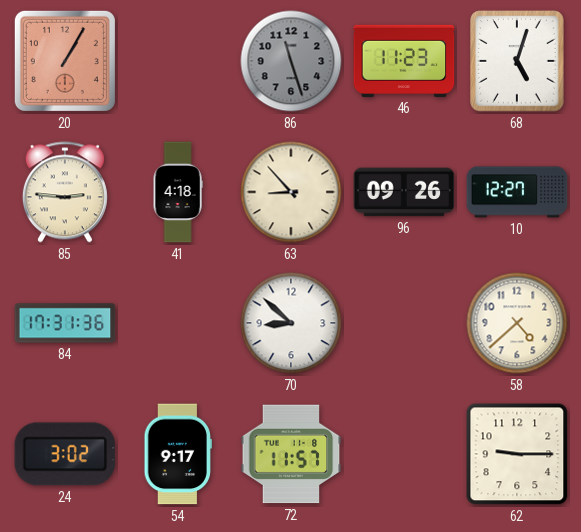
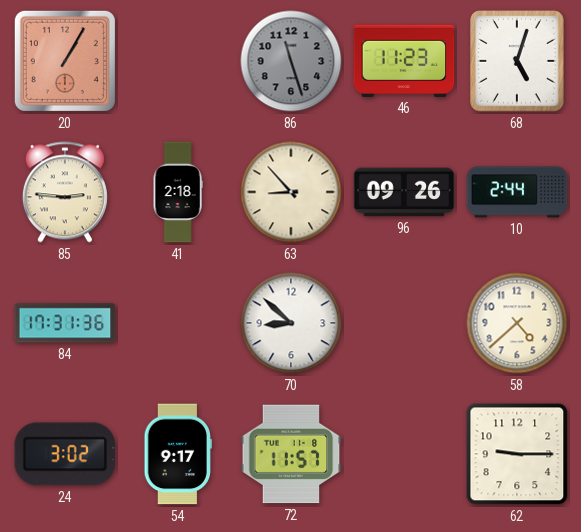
41: 4:18 -> 2:18 (178, 192)
10: 12:27 -> 2:44 (517, 192)
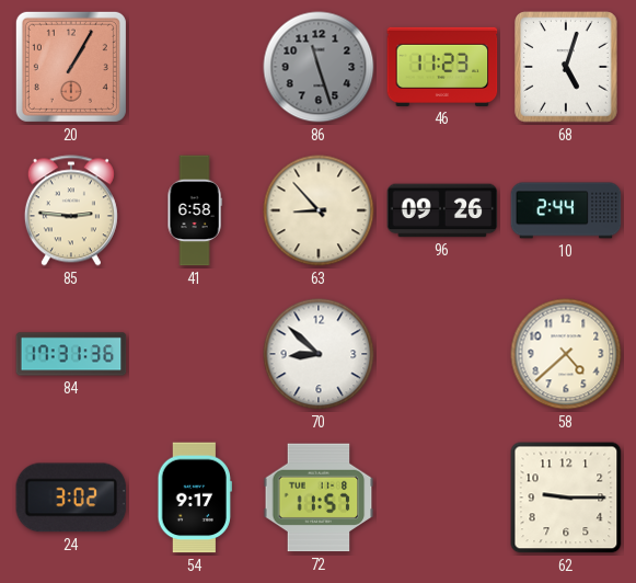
41: 2:18 -> 6:58 (195, 210)
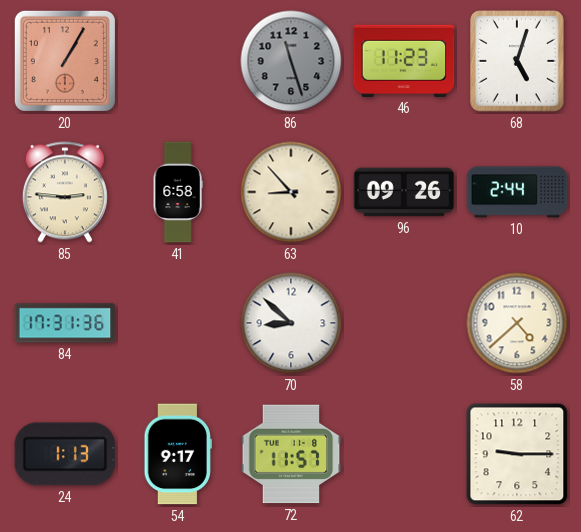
24: 3:02 -> 1:13 (65, 454)
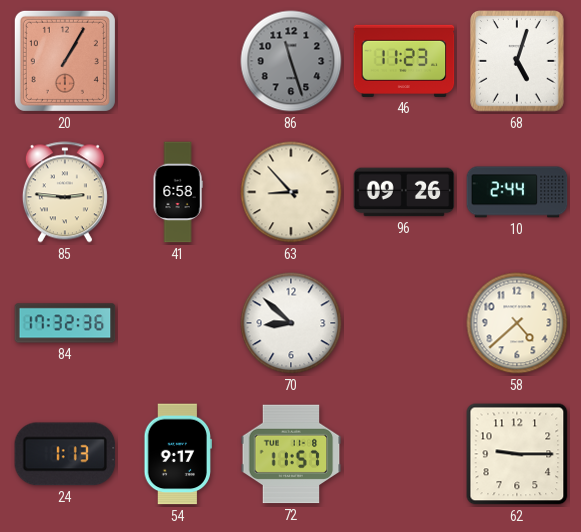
84: 17:31 -> 17:32 (65, 323)
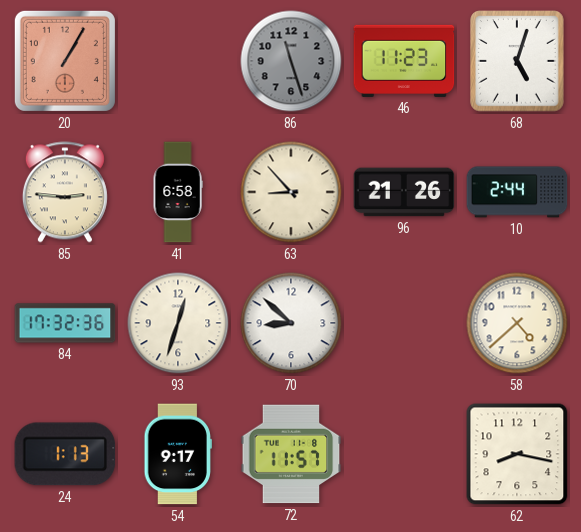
96: 09:26 -> 21:26 (404, 192)
93: none -> 12:33 (178, 323)
62: 9:15 -> 8:17 (517, 454)
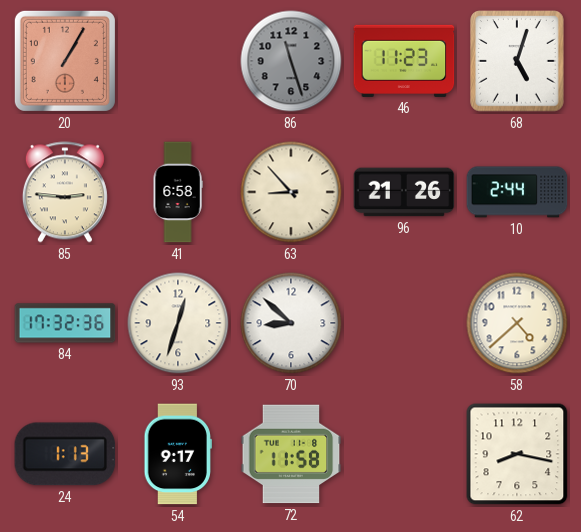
72: 11:57 -> 11:58 (291, 454)
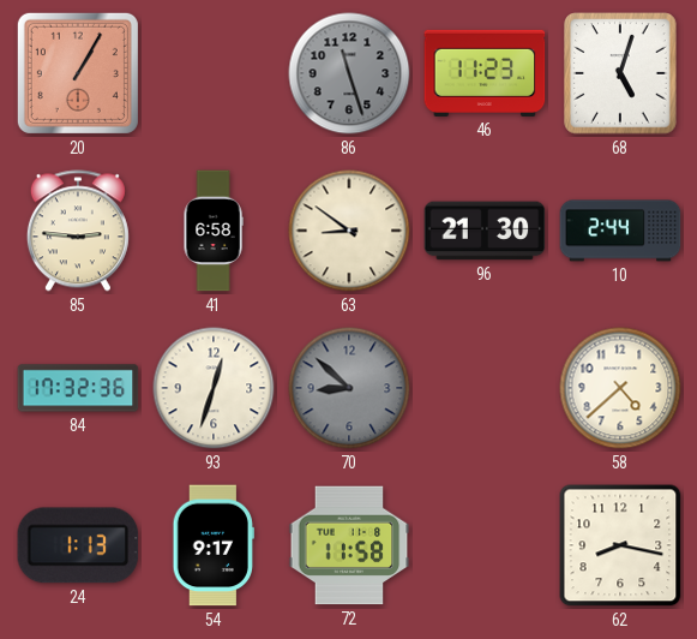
63: 8:53 -> 8:51 (349, 231)
96: 21:26 -> 21:30 (485, 231)
70 dial: white -> grey (349, 388)
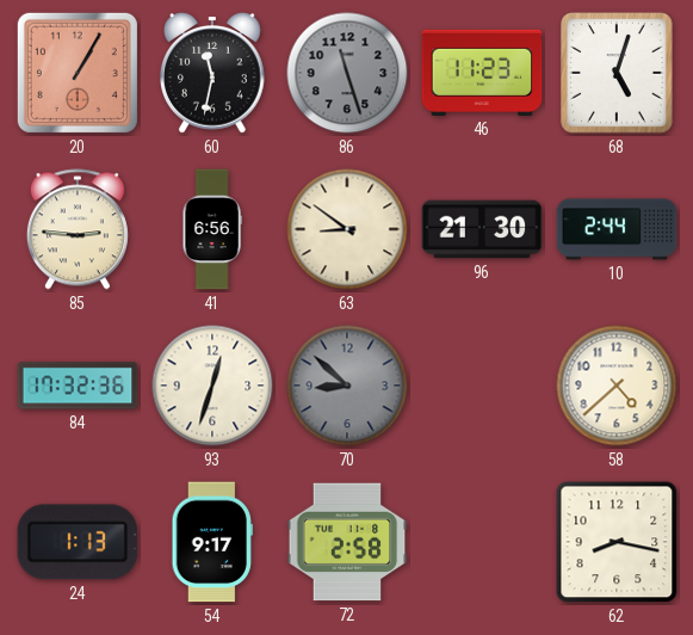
60: none -> 11:32 (212, 73)
41: 6:58 -> 6:56 (212, 229)
72: 11:58 -> 2:58 (347, 542)
